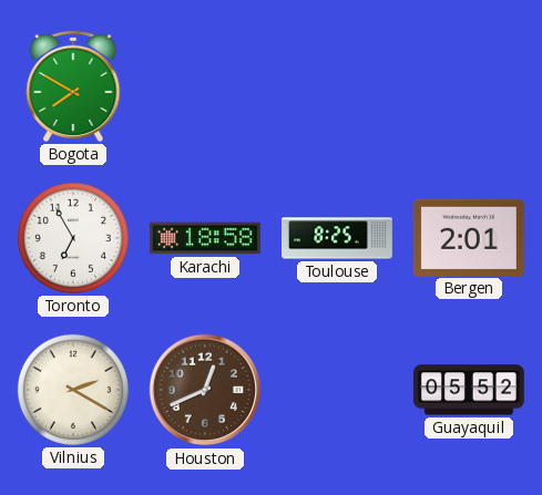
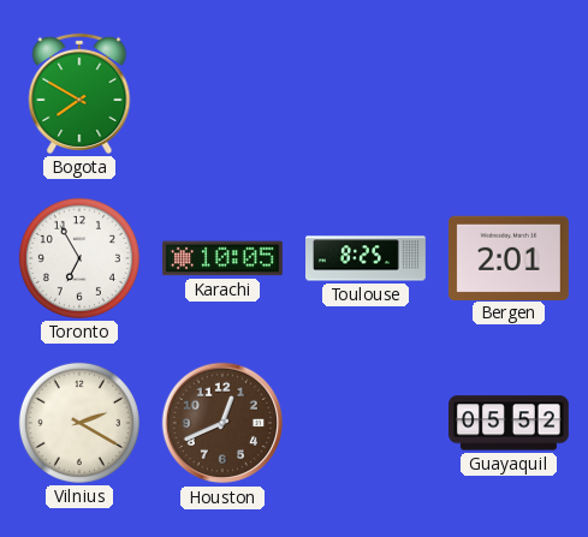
Karachi: 18:58 -> 10:05 (222, 258)
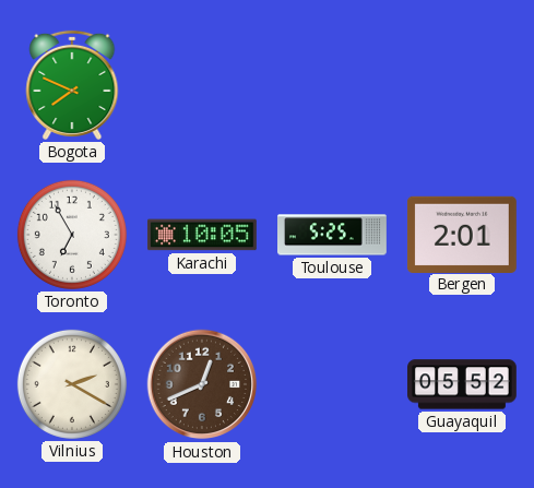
Bogota: 7:50 -> 7:49 (72, 85)
Toulouse: 8:25 -> 5:25 (333, 235)
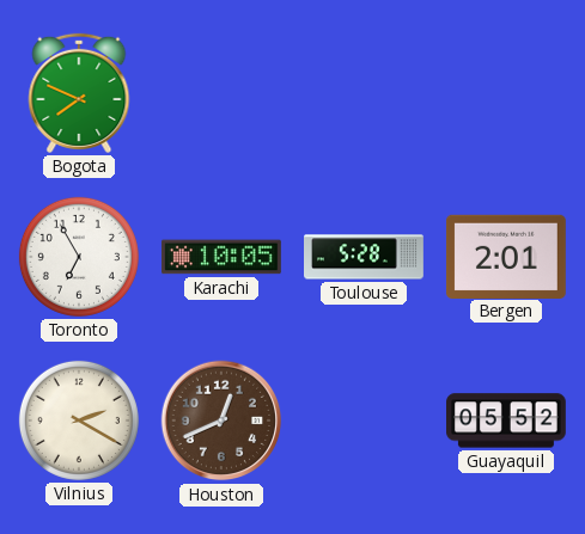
Toulouse: 5:25 -> 5:28 (365, 257)
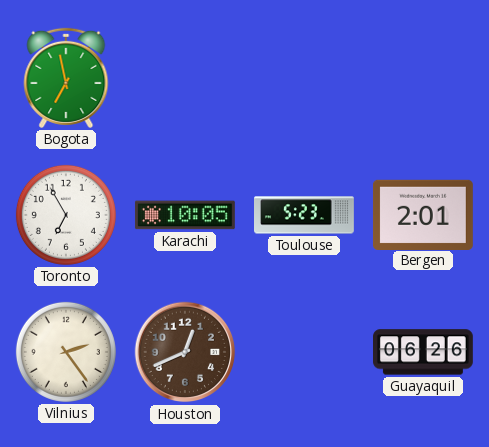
Bogota: 7:49 -> 6:58 (66, 78)
Toulouse: 5:28 -> 5:23 (305, 215)
Vilnius: 2:20 -> 2:24 (66, 352)
Guayaquil: 05:52 -> 06:26 (424, 352)
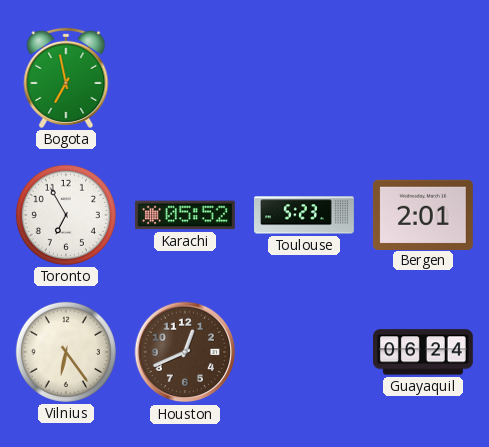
Karachi: 10:05 -> 05:52 (185, 215)
Vilnius: 2:24 -> 6:24 (66, 352)
Guayaquil: 06:26 -> 06:24 (424, 352)
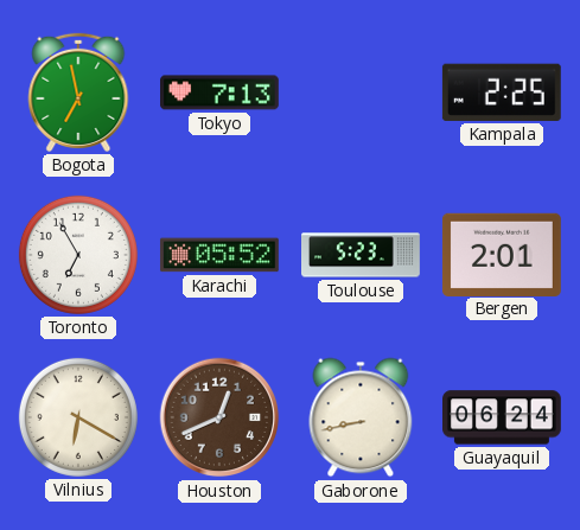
Tokyo: none -> 7:13 (221, 92)
Kampala: none -> 2:25 (502, 92)
Vilnius: 6:24 -> 6:20 (78, 417)
Gaborone: none -> 8:43 (361, 417)
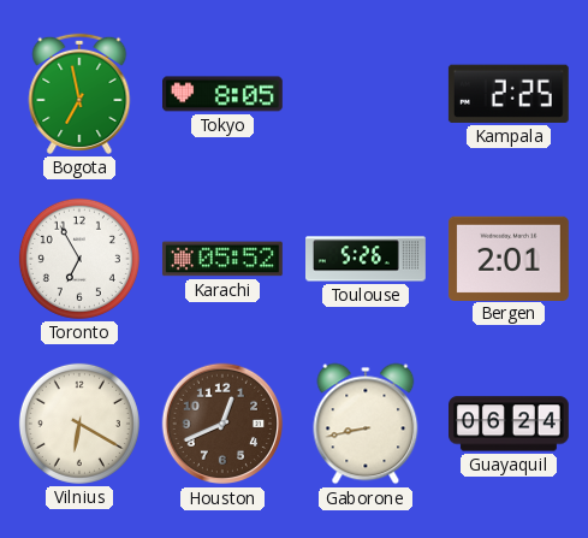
Tokyo: 7:13 -> 8:05 (224, 94)
Toulouse: 5:23 -> 5:26 (367, 259)
